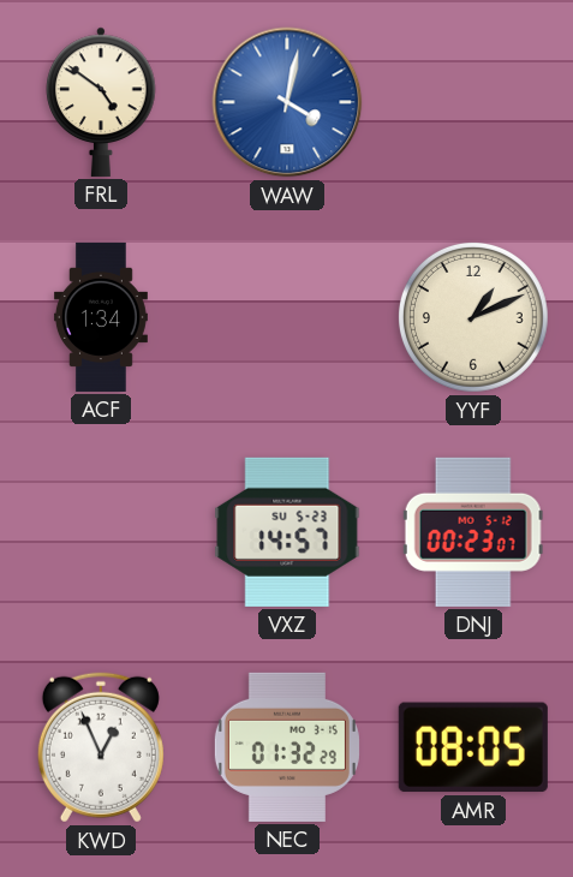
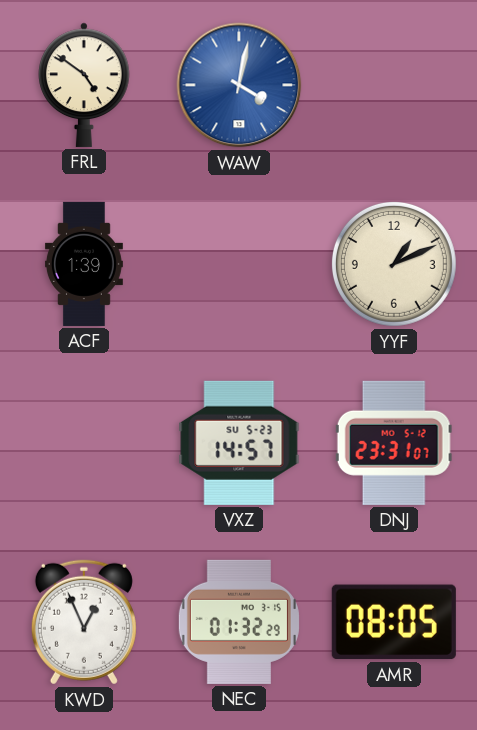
ACF: 1:34 -> 1:39 (84, 264)
DNJ: 00:23 -> 23:31 (394, 443)
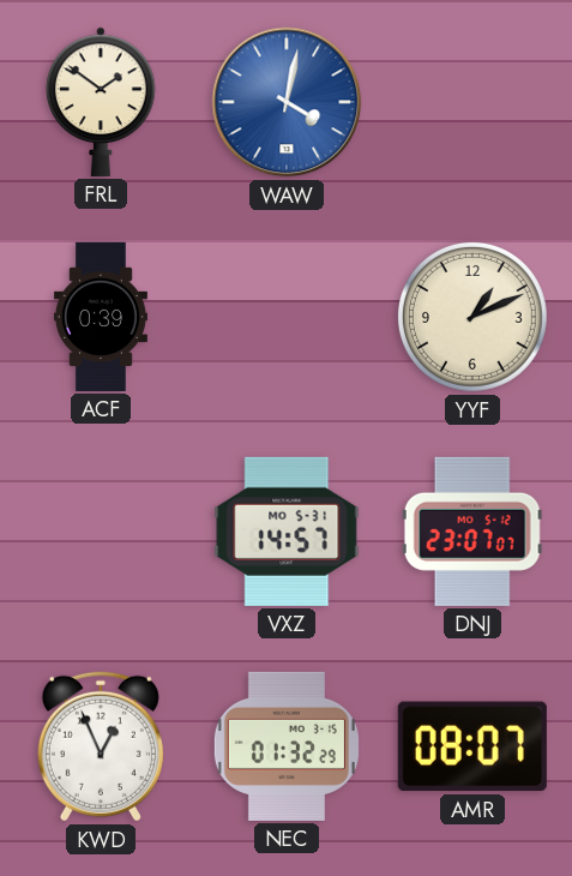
FRL: 4:51 -> 1:51 (101, 102)
ACF: 1:39 -> 0:39 (101, 317)
VXZ date: SU 5-23 -> MO 5-31 (287, 532)
DNJ: 23:31 -> 23:07 (472, 532)
AMR: 08:05 -> 08:07 (472, 746)
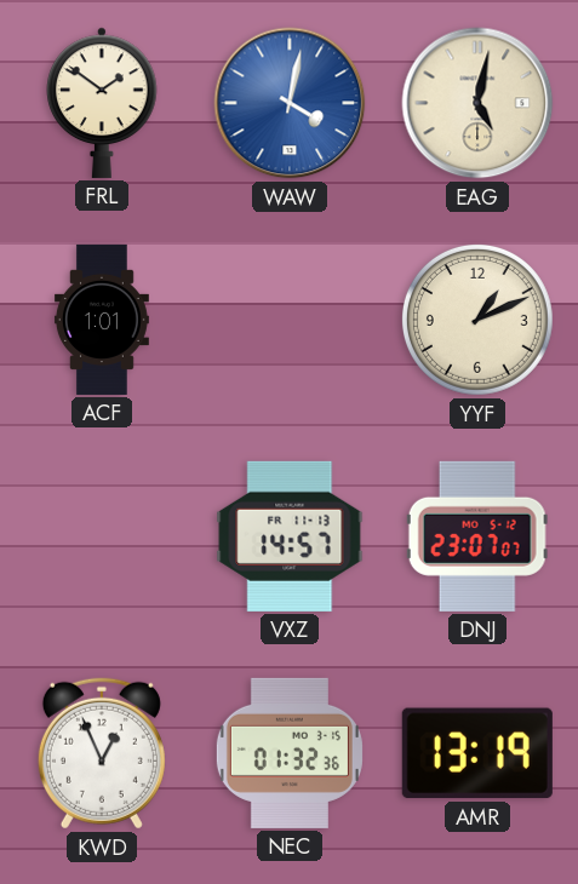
EAG: none -> 5:02 (477, 103)
ACF: 0:39 -> 1:01 (102, 320)
VXZ date: MO 5-31 -> FR 11-13 (290, 536)
NEC: 01:32:29 -> 01:32:36 (290, 753)
AMR: 08:07 -> 13:19 (477, 753)
